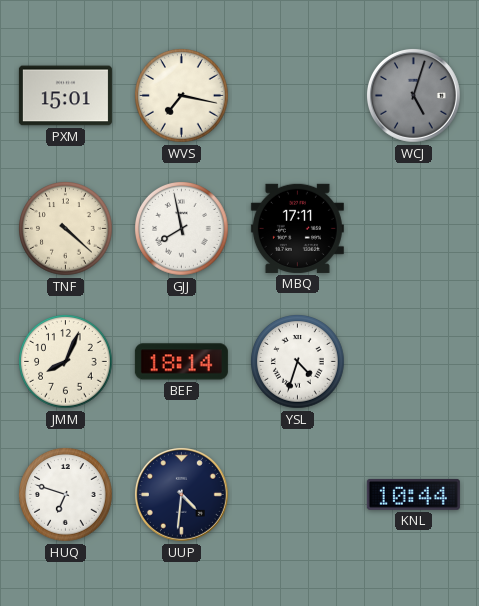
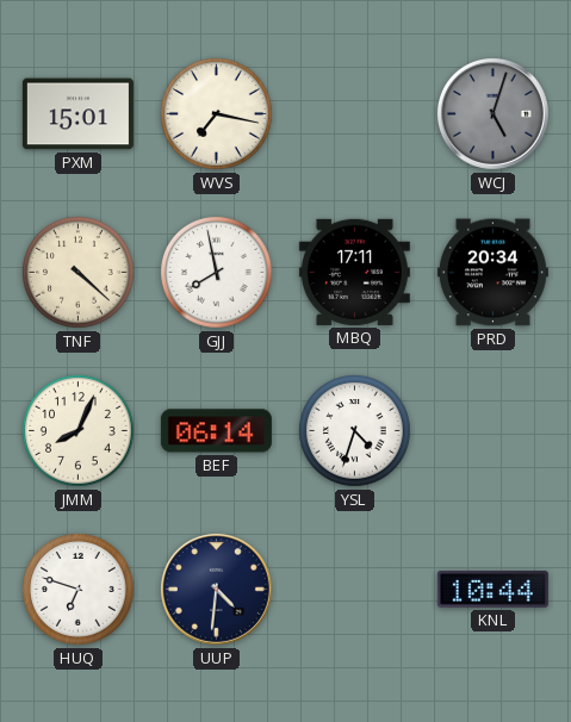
PRD: none -> 20:34 (492, 273)
BEF: 18:14 -> 06:14 (216, 431)
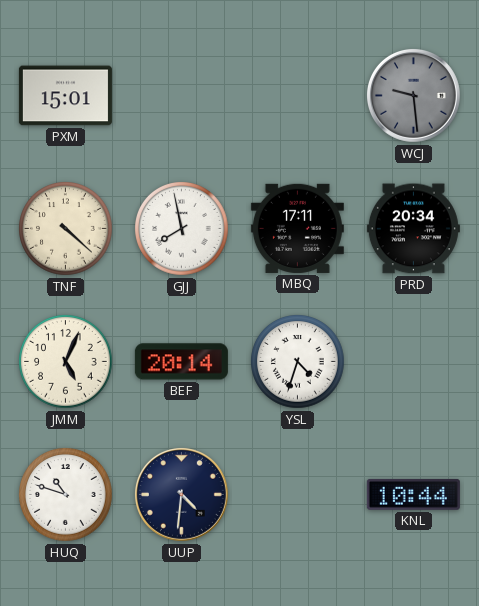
WVS: 7:17 -> none (217, 114)
WCJ: 5:03 -> 9:29 (413, 95)
JMM: 8:04 -> 5:04 (66, 362)
BEF: 06:14 -> 20:14 (181, 362)
HUQ: 6:48 -> 10:48 (66, 495)
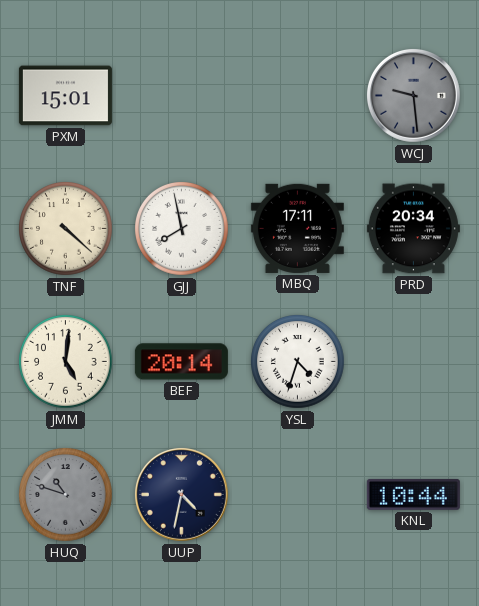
JMM: 5:04 -> 5:01 (66, 362)
HUQ dial: white -> grey (66, 495)
UUP: 4:31 -> 4:32 (181, 494)
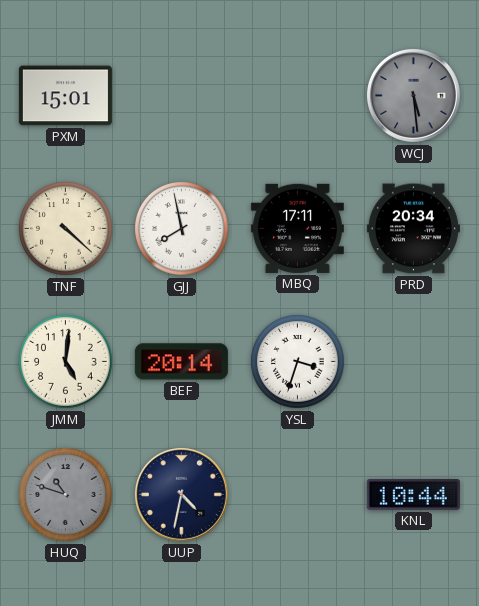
WCJ: 9:29 -> 5:29 (413, 95)
YSL: 4:33 -> 3:33 (298, 362)
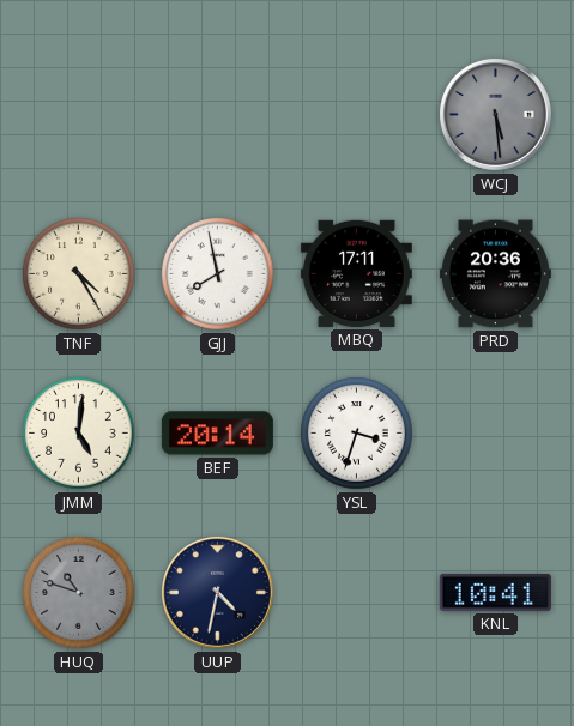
PXM: 15:01 -> none (65, 96)
TNF: 4:22 -> 4:25 (79, 274)
PRD: 20:34 -> 20:36 (495, 274)
KNL: 10:44 -> 10:41 (495, 592)
